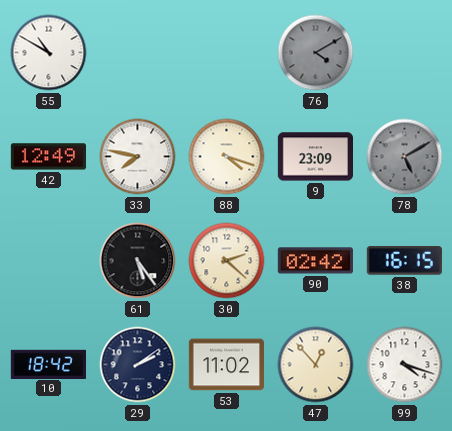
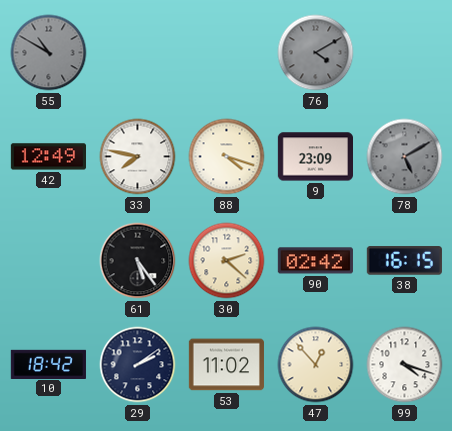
55 dial: white -> grey (49, 53)
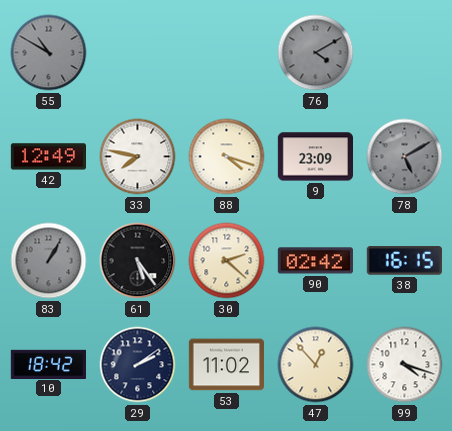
83: none -> 1:05 (49, 261)
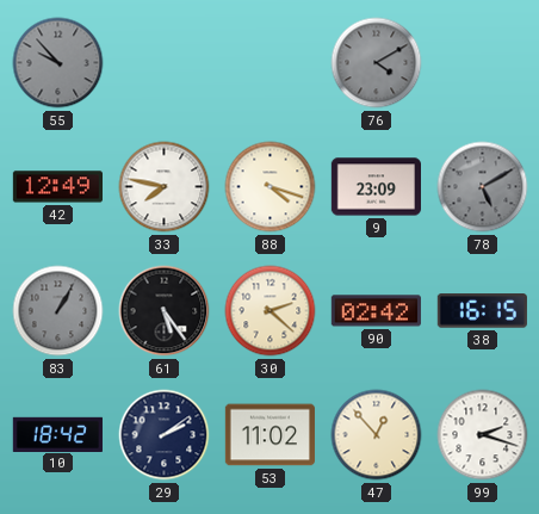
55: 10:50 -> 9:53 (58, 63)
99: 4:18 -> 2:18 (483, 435)
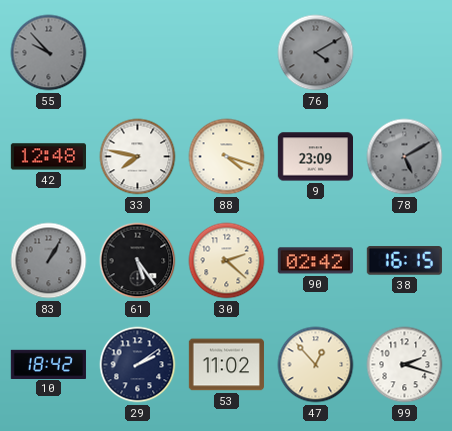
42: 12:49 -> 12:48 (48, 157)
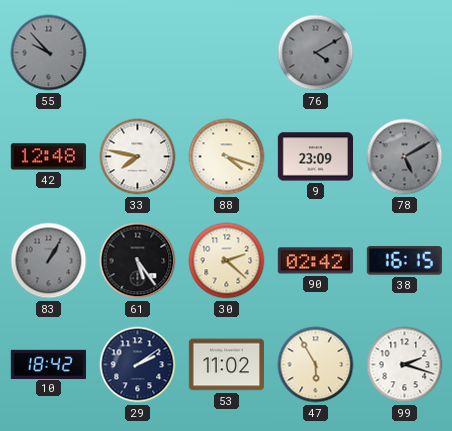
47: 12:53 -> 5:55 (316, 365)
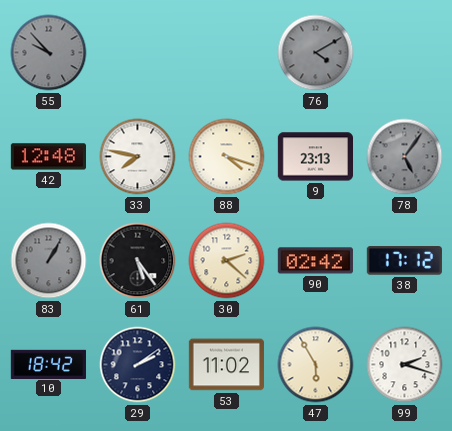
9: 23:09 -> 23:13 (315, 157)
78: 5:10 -> 5:06 (405, 157)
38: 16:15 -> 17:12 (404, 261)
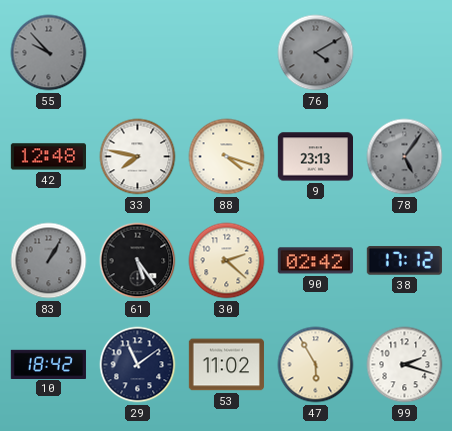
29: 2:09 -> 11:09 (138, 365)
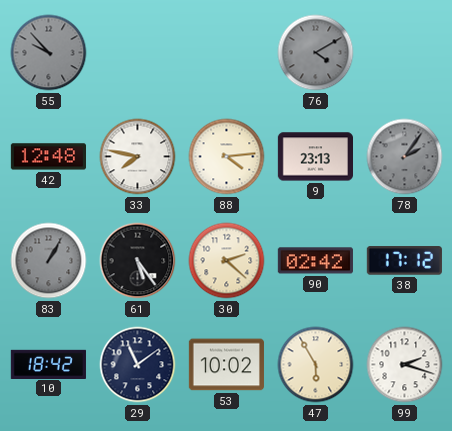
88: 4:18 -> 4:14 (227, 157)
78: 5:06 -> 2:06 (405, 157)
53: 11:02 -> 10:02 (226, 365)
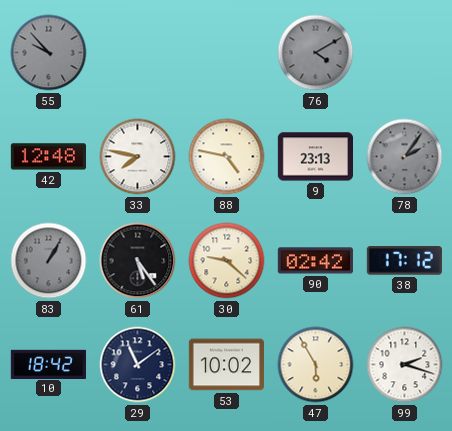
88: 4:14 -> 4:47 (227, 157)
30: 2:22 -> 9:22 (227, 261)
